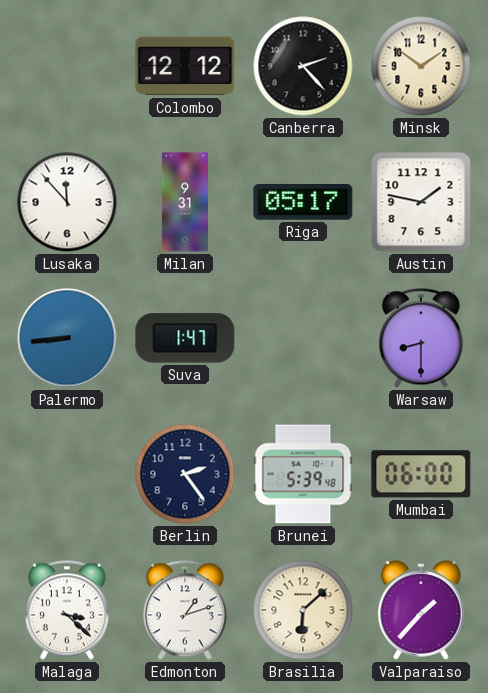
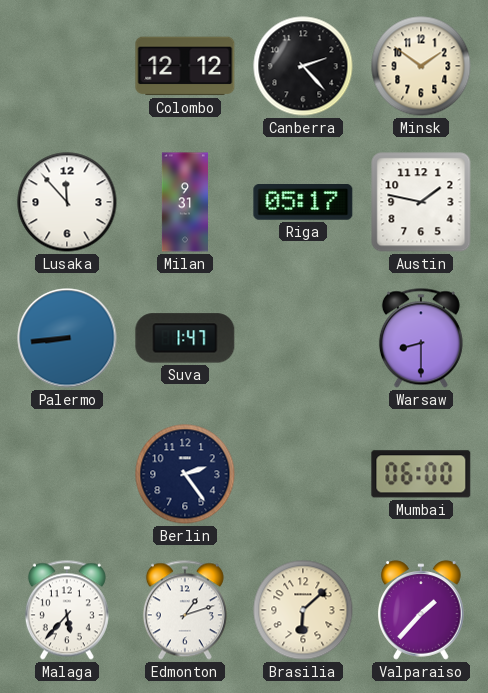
Brunei: 5:39 -> none (303, 474)
Malaga: 3:22 -> 5:37 (67, 610)
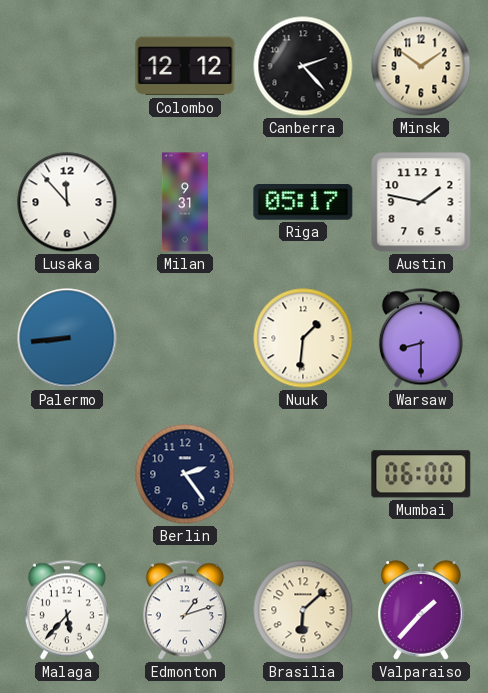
Suva: 1:47 -> none (185, 338)
Nuuk: none -> 1:31 (303, 338)
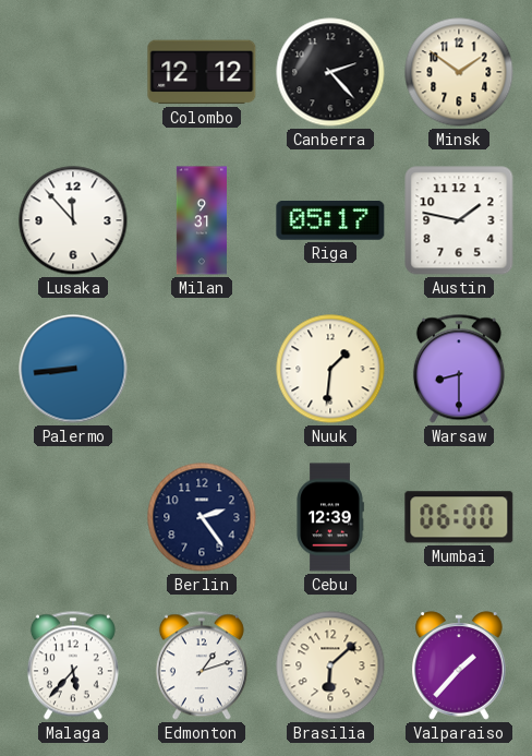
Cebu: none -> 12:39 (330, 517)
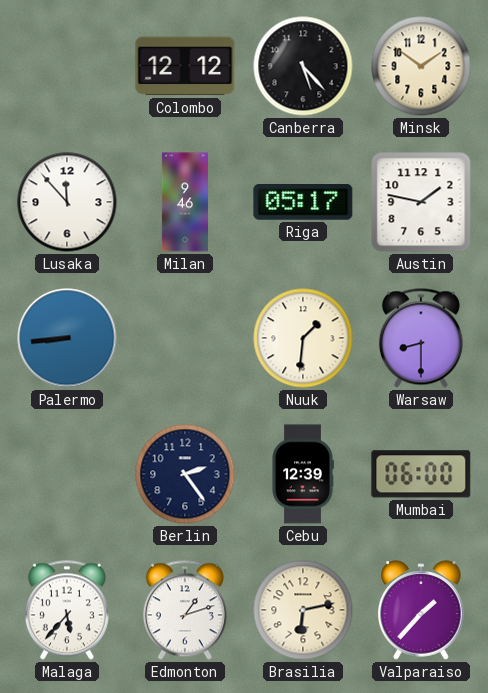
Canberra: 2:23 -> 5:23 (303, 66)
Milan: 9:31 -> 9:46 (185, 202)
Brasilia: 6:08 -> 6:13 (303, 610)
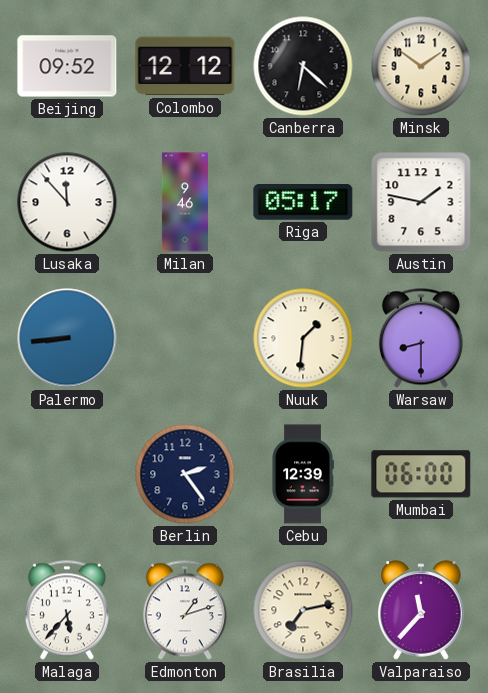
Beijing: none -> 09:52 (67, 66)
Canberra: 5:23 -> 6:22 (303, 66)
Brasilia: 6:13 -> 7:13 (303, 610)
Valparaiso: 1:37 -> 11:37 (421, 610)
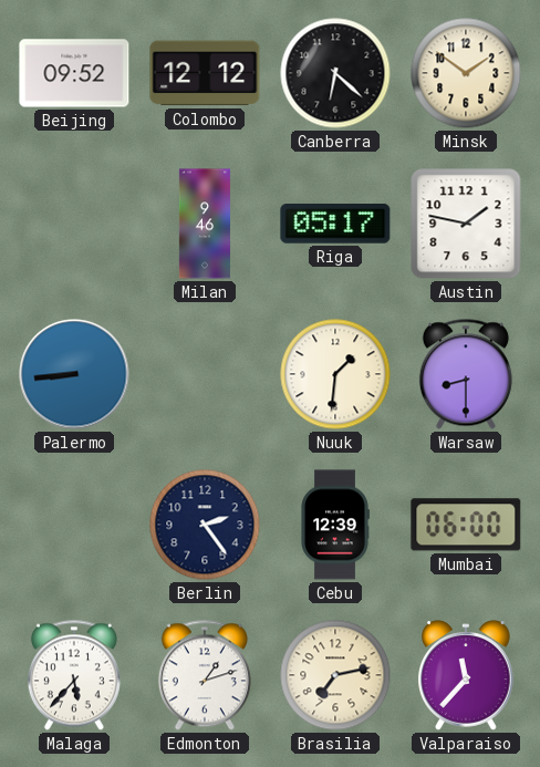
Lusaka: 11:53 -> none (67, 202)
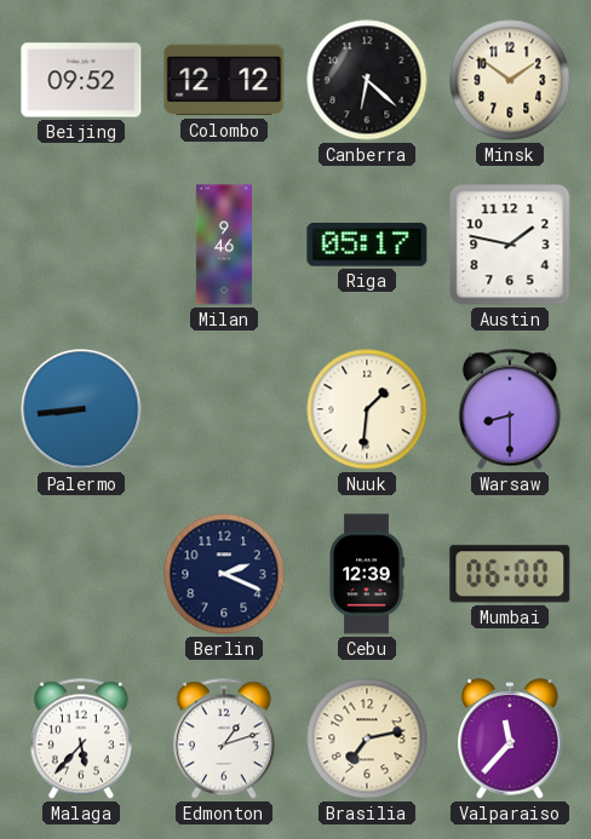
Berlin: 2:24 -> 2:19 (224, 574)
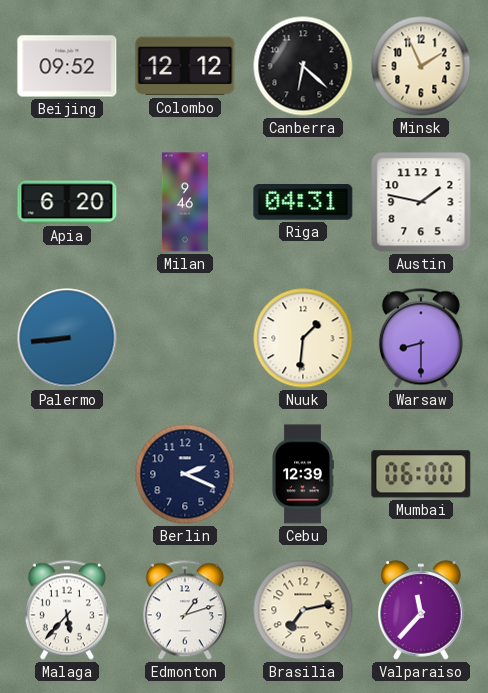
Minsk: 1:51 -> 1:56 (421, 66)
Apia: none -> 6:20 (67, 202)
Riga: 05:17 -> 04:31 (303, 203)
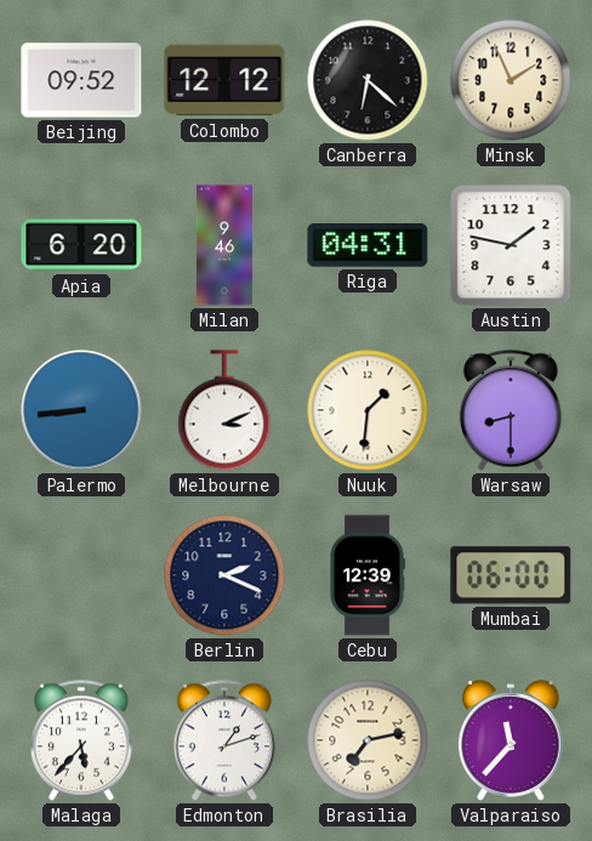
Melbourne: none -> 3:11 (224, 410)
